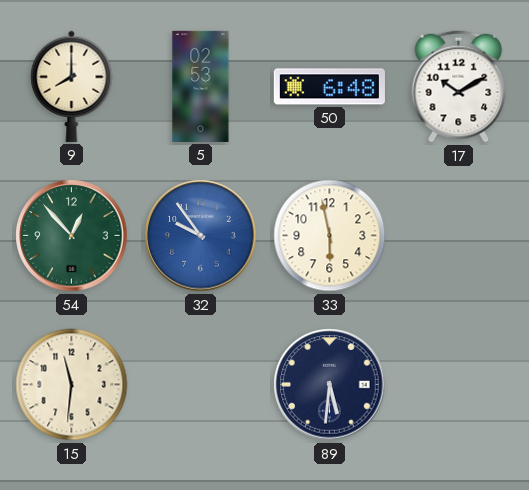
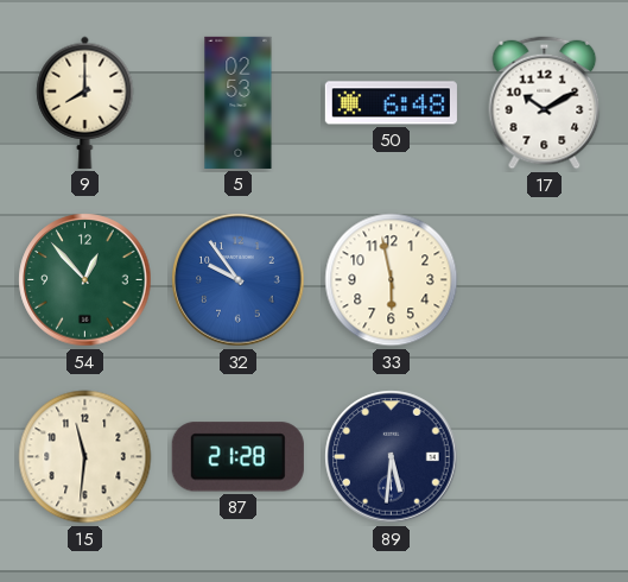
87: none -> 21:28 (237, 457)
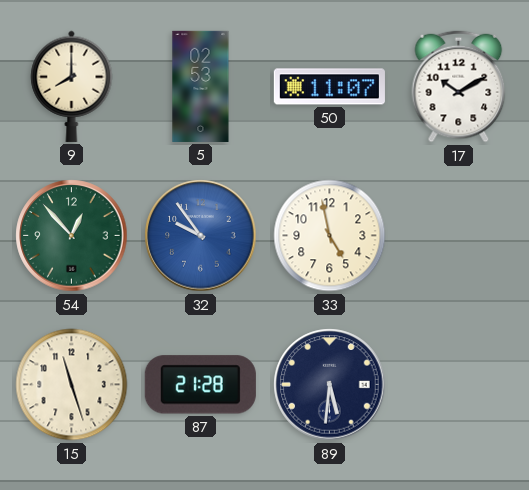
50: 6:48 -> 11:07 (329, 87)
33: 5:58 -> 4:58 (330, 236)
15: 11:31 -> 11:27 (72, 385)
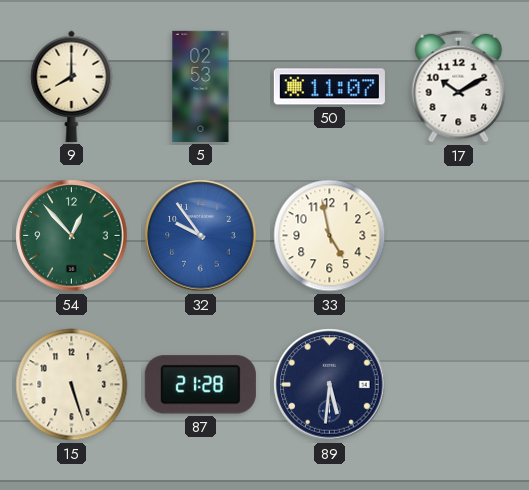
15: 11:27 -> 5:27 (72, 385)
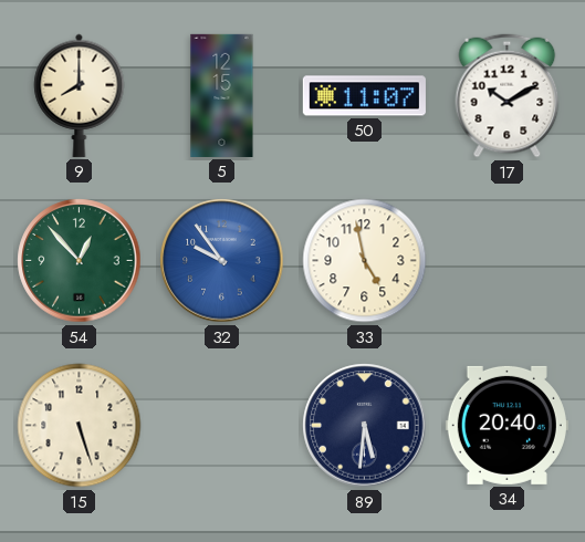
5: 02:53 -> 12:15 (222, 95)
87: 21:28 -> none (200, 385)
34: none -> 20:40 (506, 425)
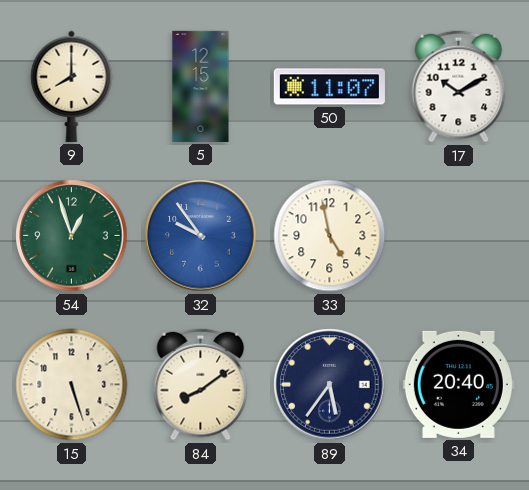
54: 12:53 -> 12:57 (72, 236)
84: none -> 8:09 (201, 385)
89: 5:31 -> 5:36 (330, 385)
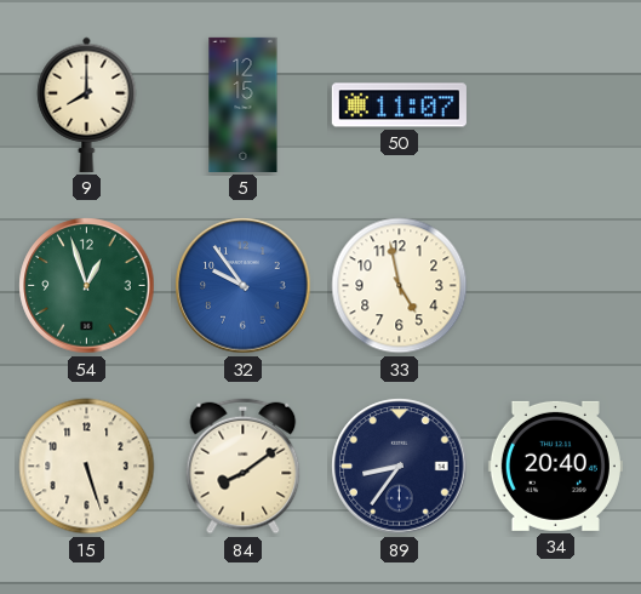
17: 10:10 -> none (459, 87)
89: 5:36 -> 8:36 (400, 467)
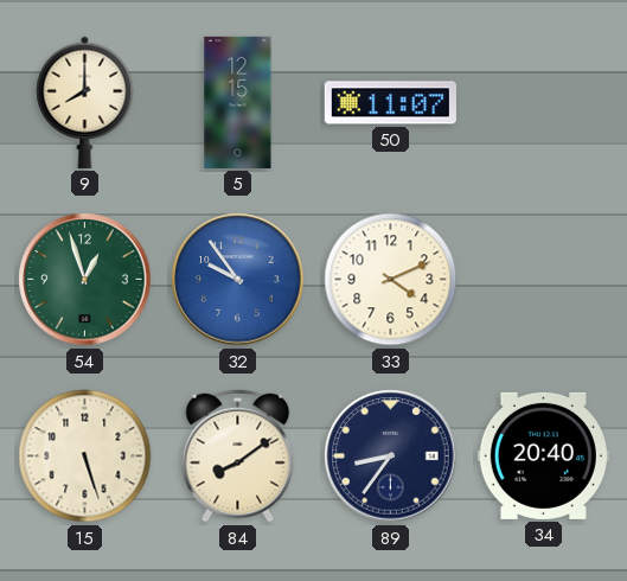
33: 4:58 -> 4:11 (391, 280)
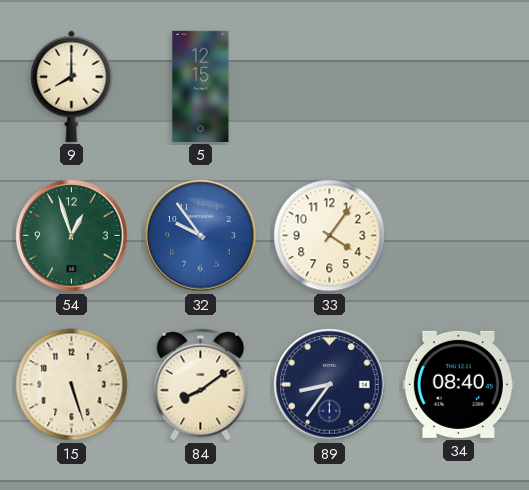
50: 11:07 -> none (390, 103)
33: 4:11 -> 4:06 (330, 236)
34: 20:40 -> 08:40 (458, 384)
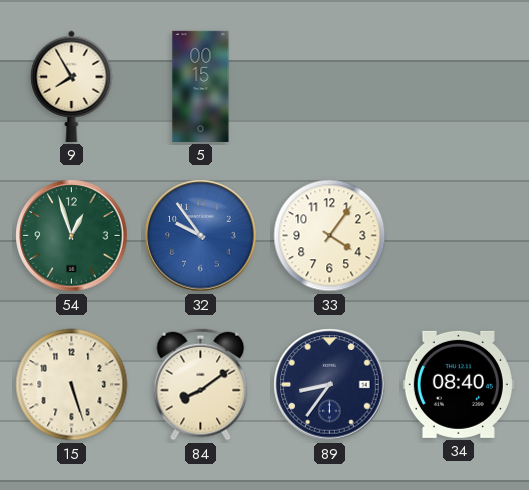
9: 8:00 -> 7:55 (72, 86)
5: 12:15 -> 00:15 (201, 86)
